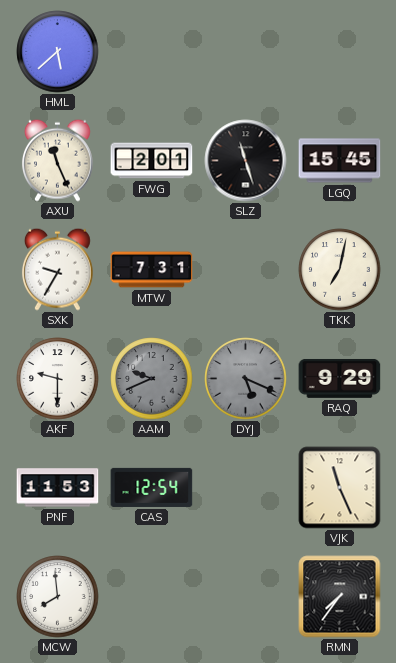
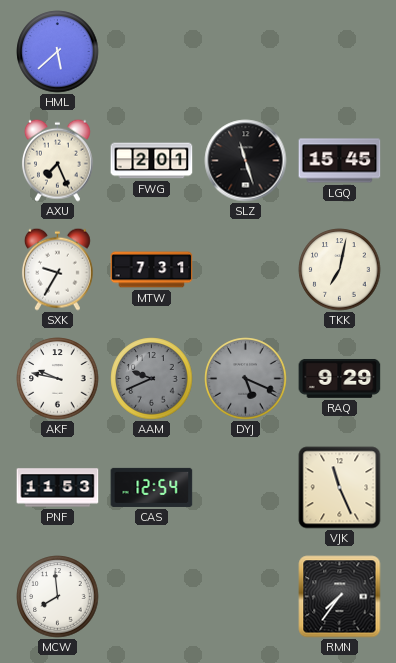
AXU: 11:26 -> 7:26 (57, 160)
AKF: 9:30 -> 9:47 (58, 379)
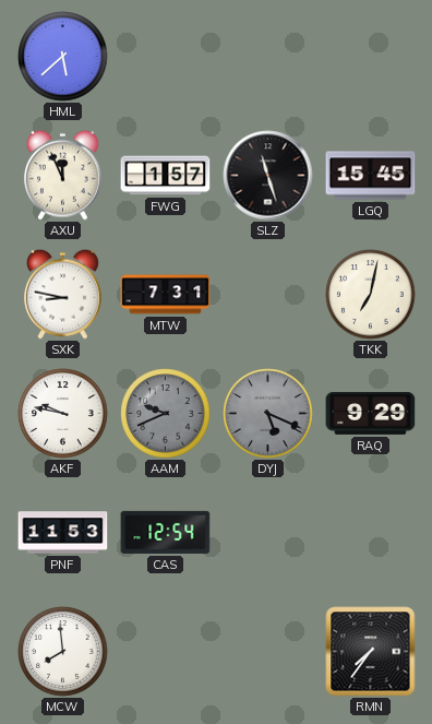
AXU: 7:26 -> 11:56 (62, 175)
FWG: 2:01 -> 1:57 (166, 176)
SXK: 9:35 -> 8:47 (62, 294)
VJK: 11:26 -> none (340, 488)
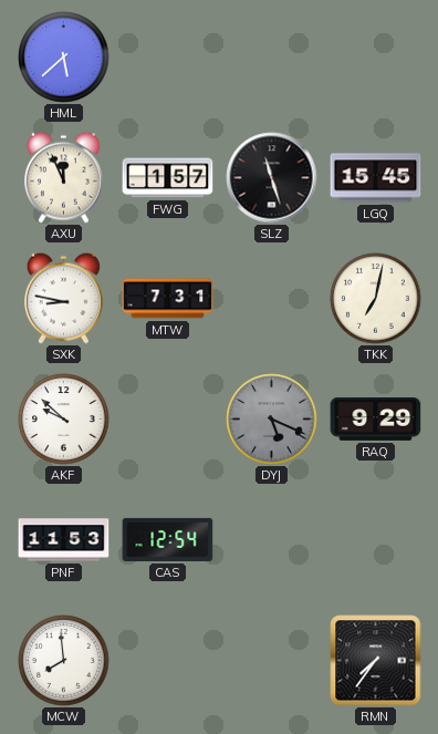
AKF: 9:47 -> 9:52 (64, 420)
AAM: 9:41 -> none (166, 414)
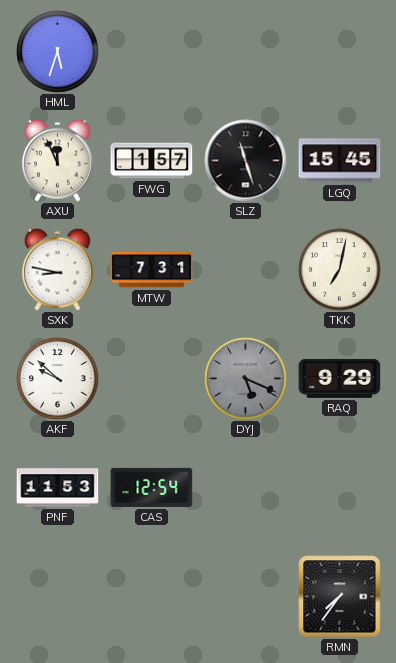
HML: 5:38 -> 5:33 (58, 52)
MCW: 7:59 -> none (64, 661)
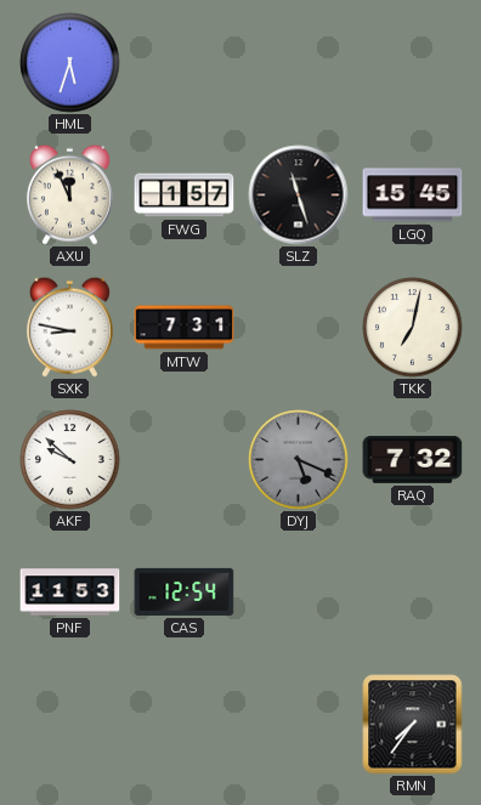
RAQ: 9:29 -> 7:32 (413, 459)
